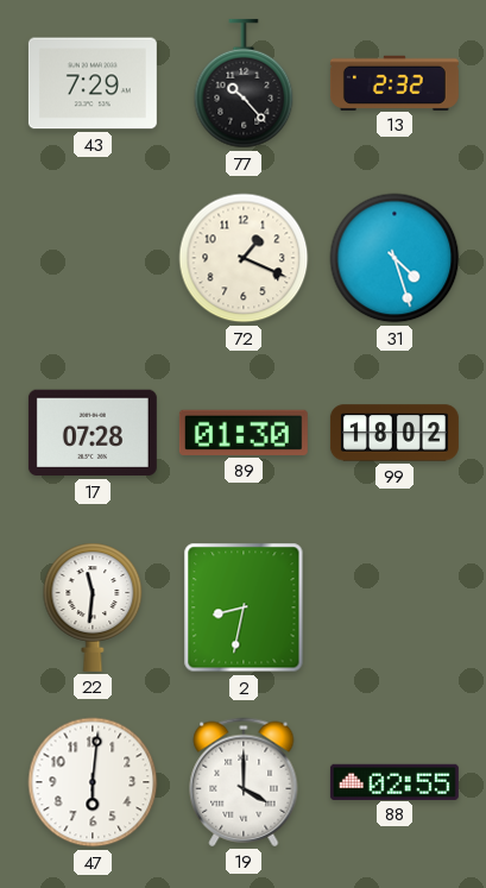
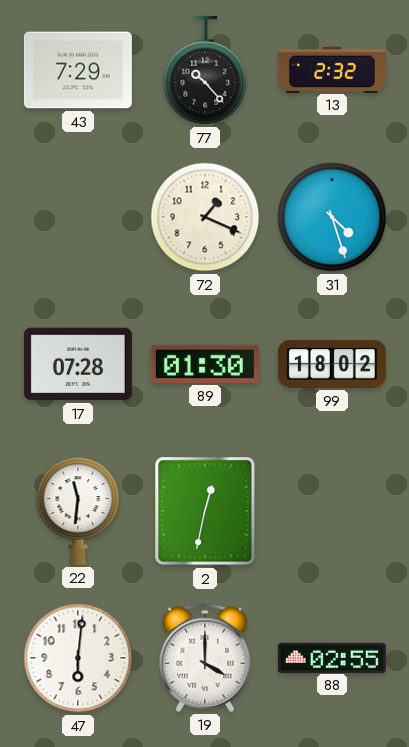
2: 8:32 -> 12:32 (205, 511)
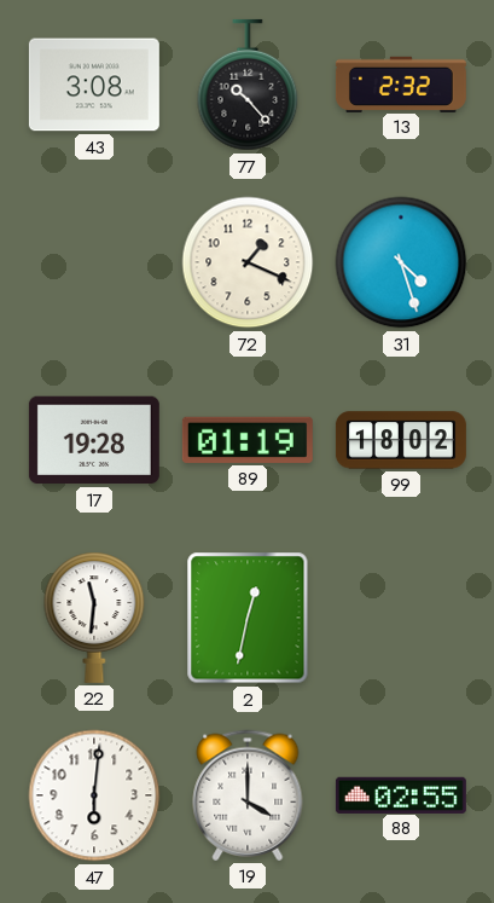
43: 7:29 -> 3:08 (94, 85)
17: 07:28 -> 19:28 (94, 440)
89: 01:30 -> 01:19 (248, 440)
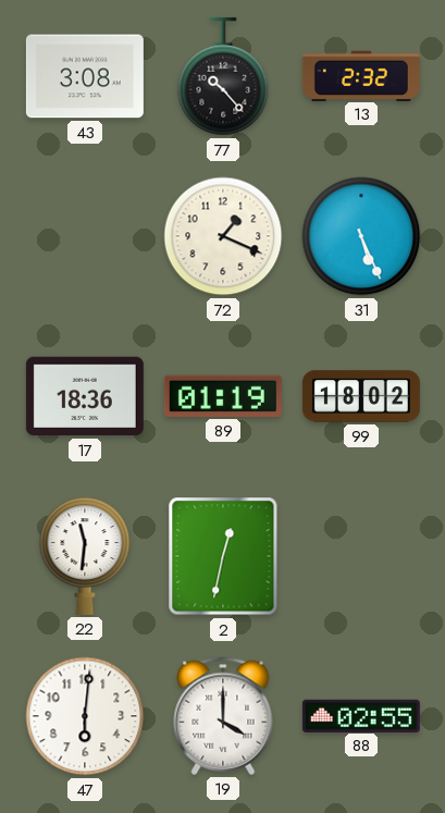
31: 4:27 -> 5:26 (361, 236)
17: 19:28 -> 18:36 (85, 396)
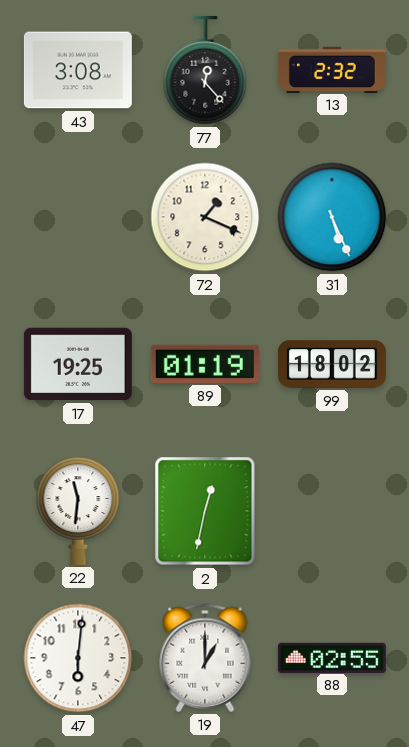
77: 10:23 -> 12:23 (205, 70)
17: 18:36 -> 19:25 (78, 364)
19: 4:00 -> 1:00 (205, 658)
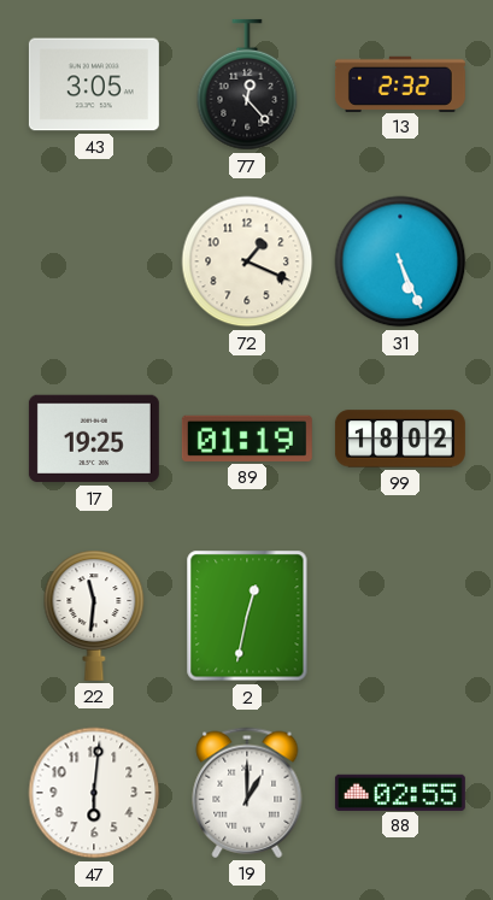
43: 3:08 -> 3:05 (94, 84)
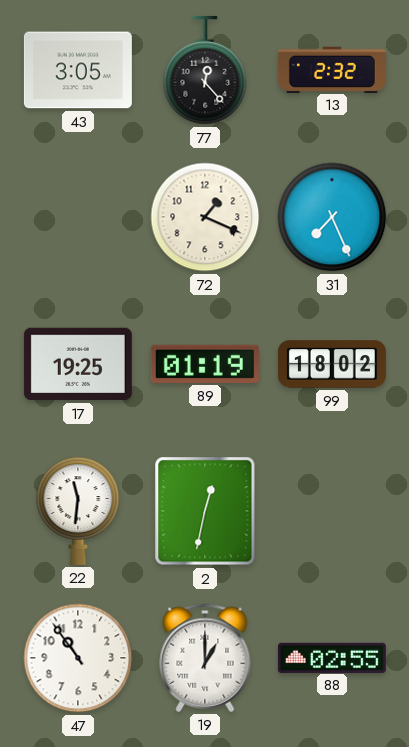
31: 5:26 -> 7:26 (332, 217)
47: 6:01 -> 10:54 (78, 658)
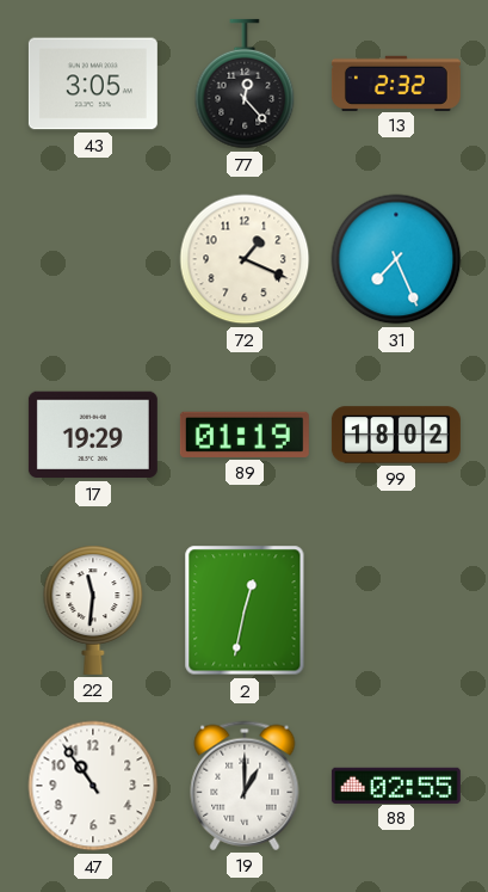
17: 19:25 -> 19:29 (93, 435)
